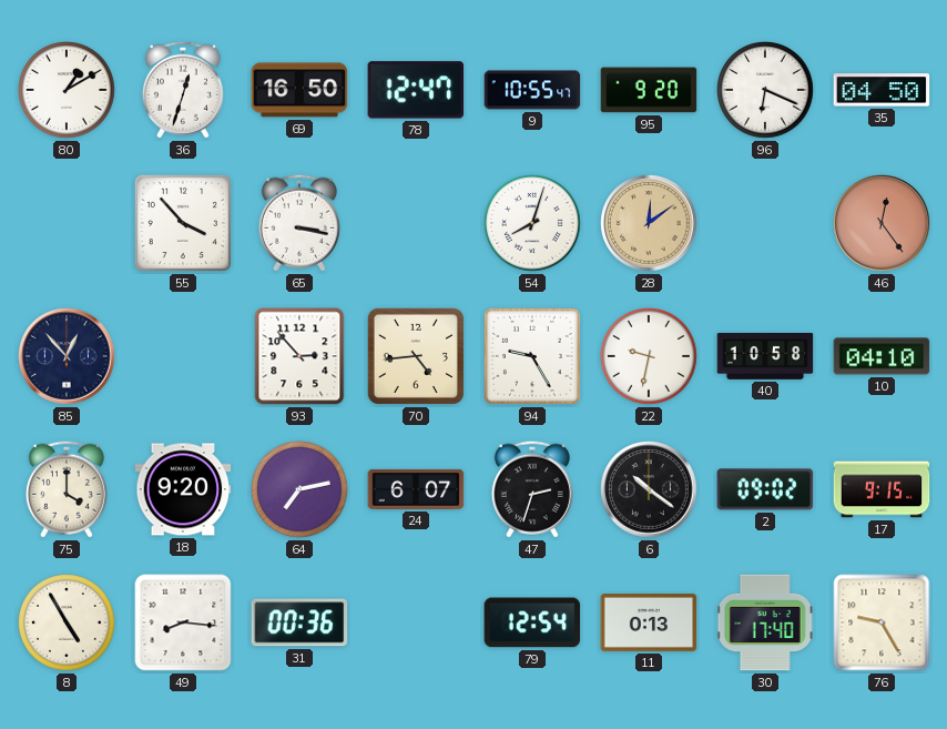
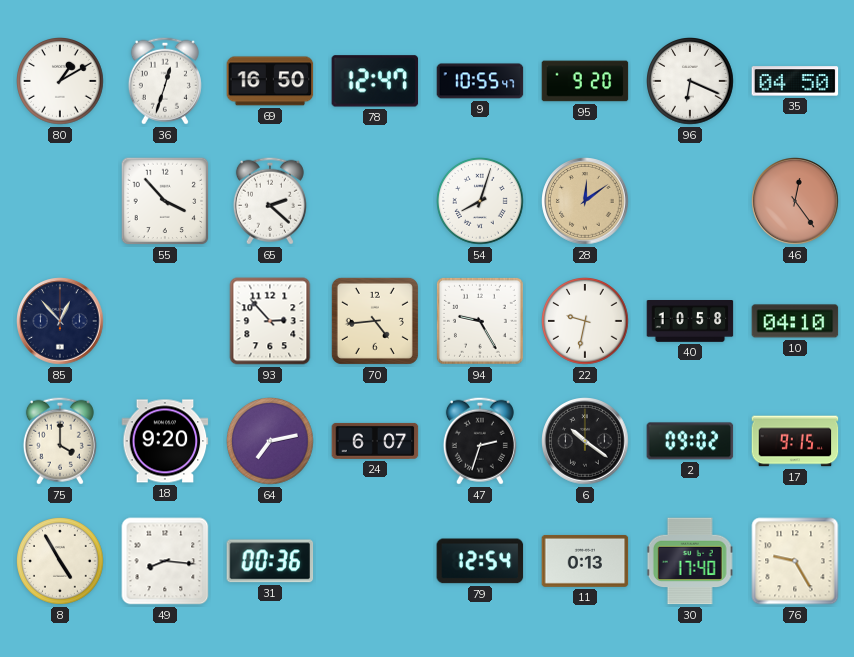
65: 3:17 -> 2:22 (270, 201)
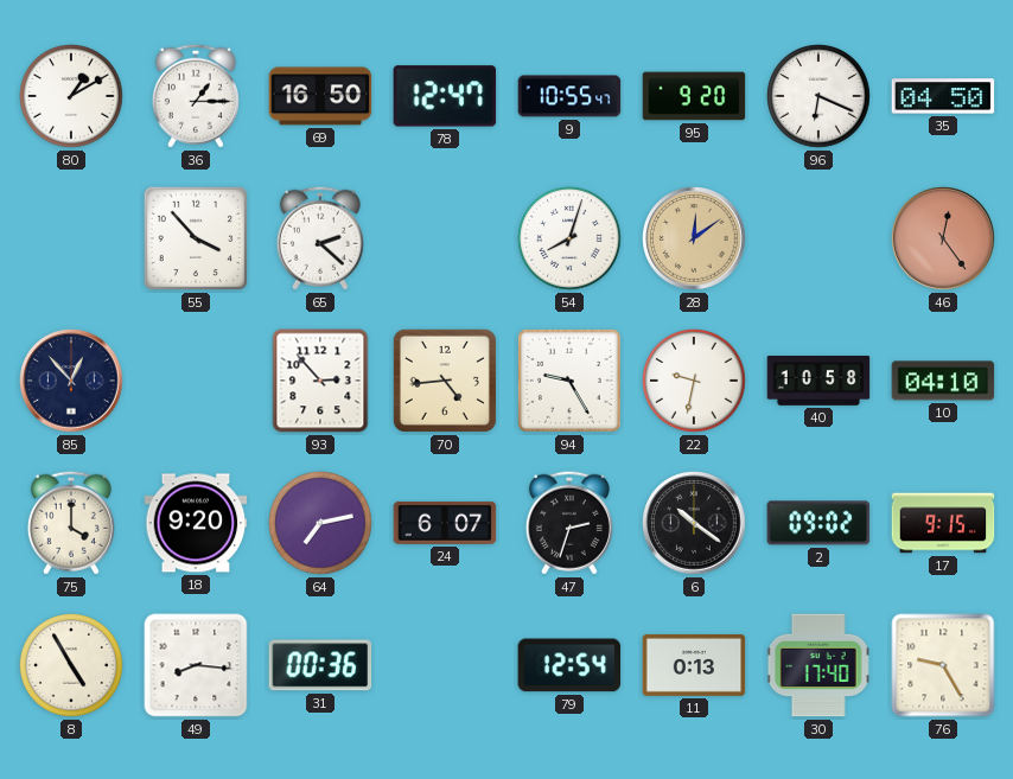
36: 12:33 -> 1:15 (196, 96)
